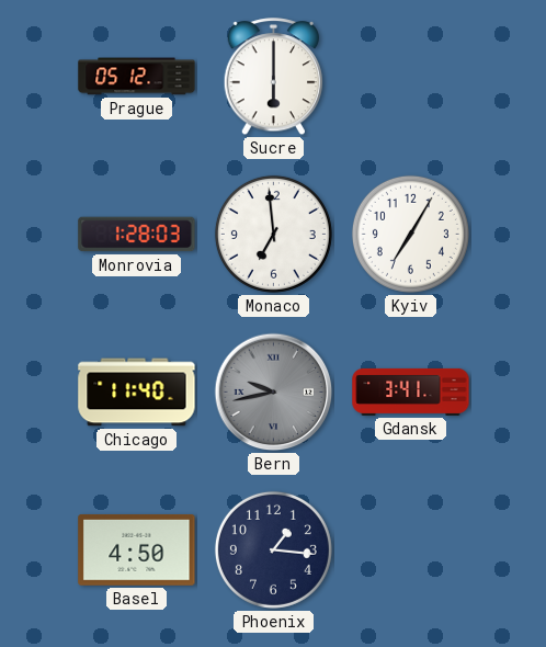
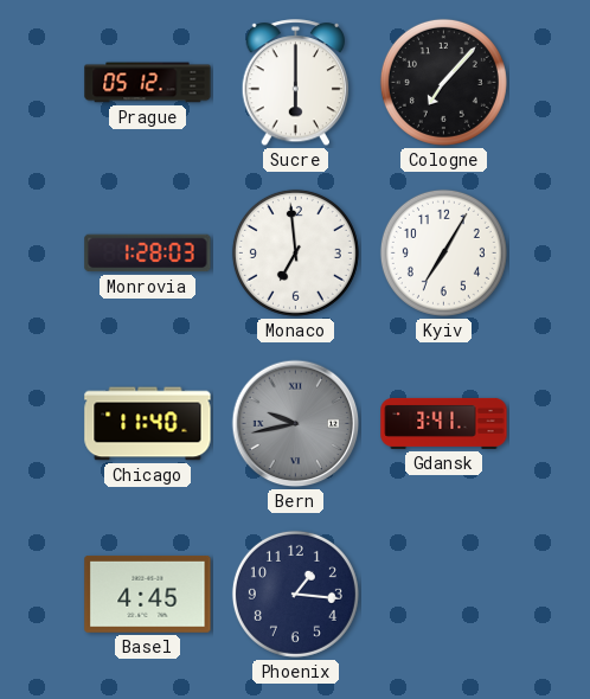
Cologne: none -> 7:07 (443, 82)
Basel: 4:50 -> 4:45 (148, 594)
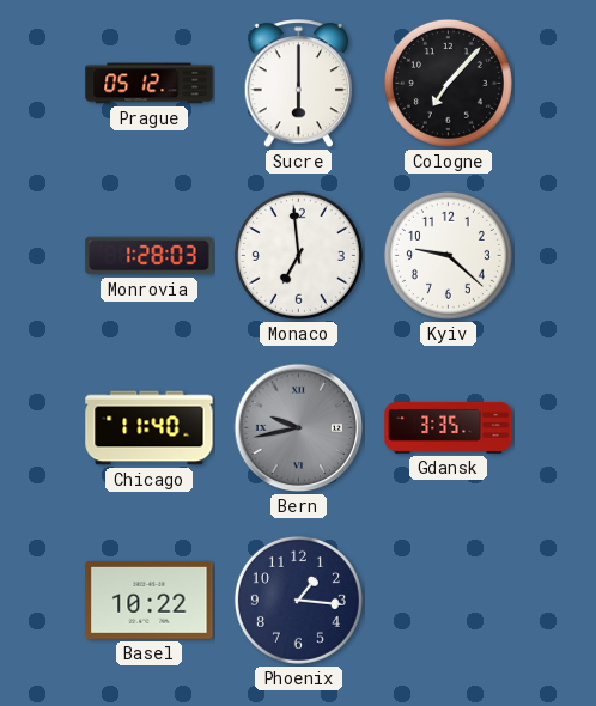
Kyiv: 7:05 -> 9:22 (448, 255)
Gdansk: 3:41 -> 3:35 (449, 427)
Basel: 4:45 -> 10:22 (150, 600)
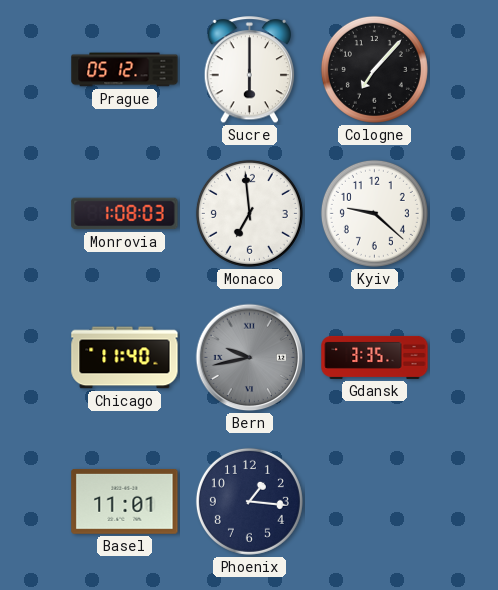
Monrovia: 1:28 -> 1:08 (125, 214)
Basel: 10:22 -> 11:01 (125, 501)
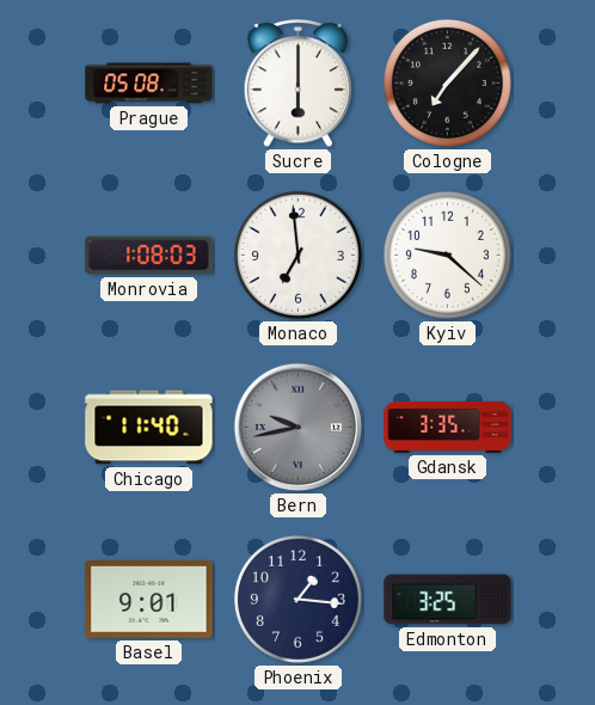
Prague: 05:12 -> 05:08 (149, 84)
Basel: 11:01 -> 9:01 (149, 599)
Edmonton: none -> 3:25 (448, 600)
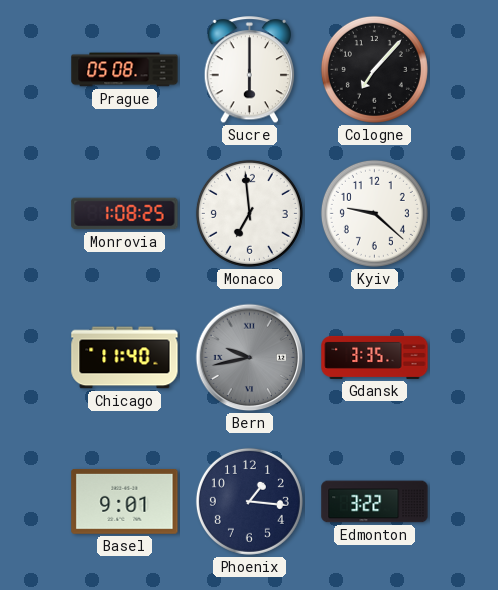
Monrovia: 1:08:03 -> 1:08:25 (125, 214)
Edmonton: 3:25 -> 3:22 (375, 502)
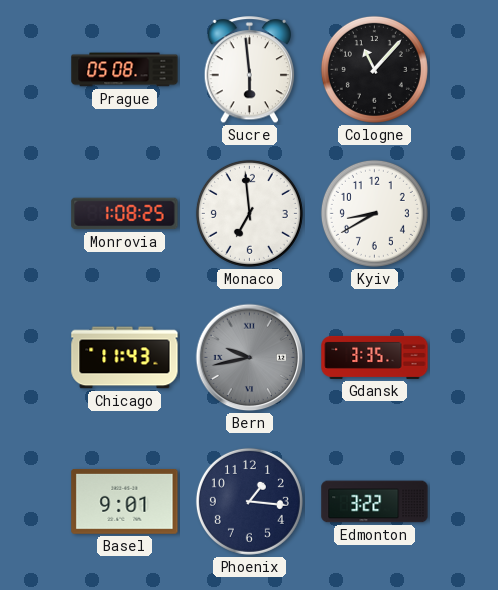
Sucre: 6:00 -> 5:59 (250, 70)
Cologne: 7:07 -> 11:07 (374, 69)
Kyiv: 9:22 -> 8:40 (374, 213)
Chicago: 11:40 -> 11:43 (125, 358)
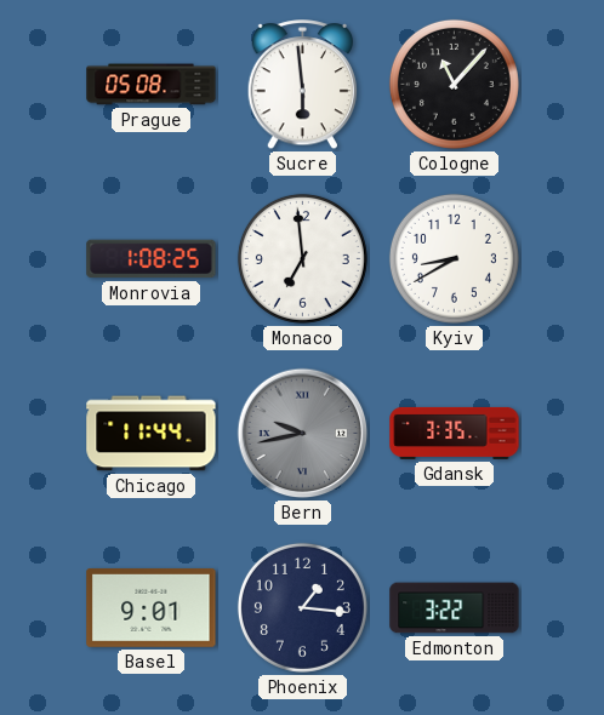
Chicago: 11:43 -> 11:44 (152, 434)
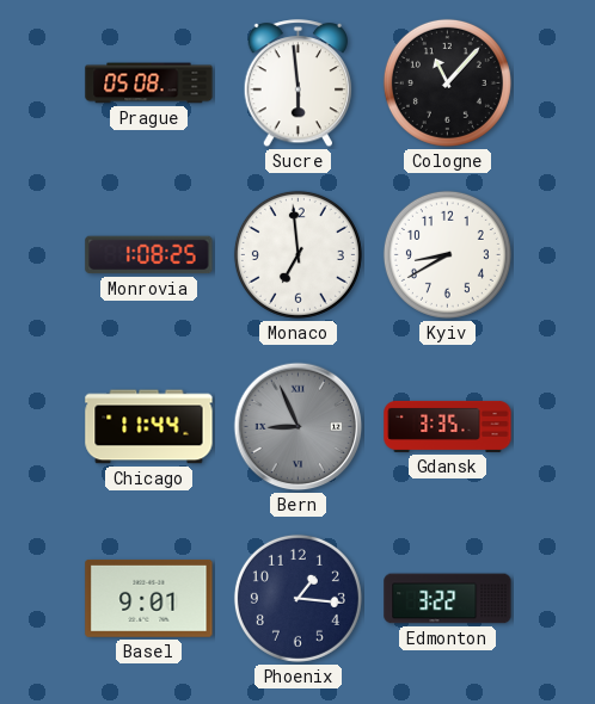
Bern: 9:43 -> 8:56 (299, 427)
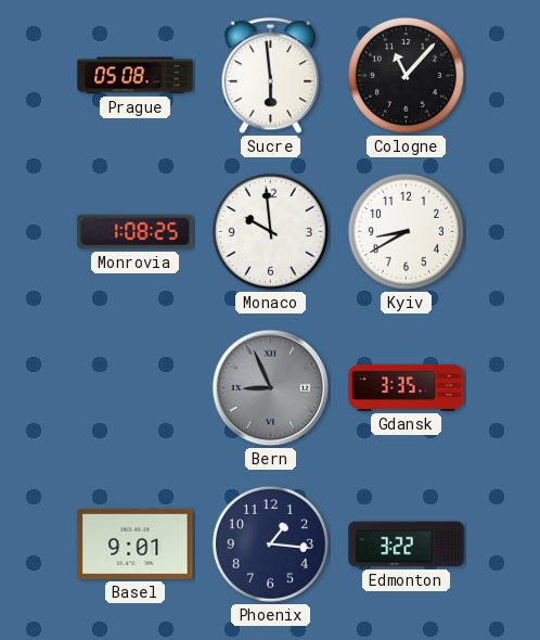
Monaco: 6:59 -> 9:59 (270, 231)
Chicago: 11:44 -> none (149, 427)
